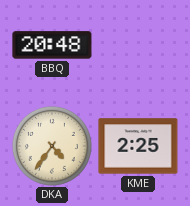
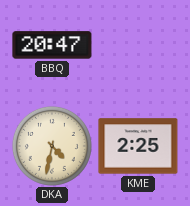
BBQ: 20:48 -> 20:47 (52, 45)
DKA: 4:36 -> 4:32 (52, 146)
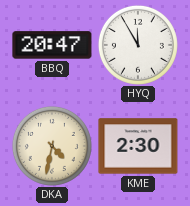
HYQ: none -> 11:55 (138, 45)
KME: 2:25 -> 2:30 (138, 146)
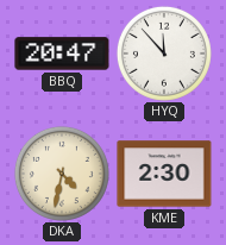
HYQ: 11:55 -> 11:53 (164, 54)
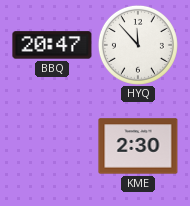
DKA: 4:32 -> none (62, 174)
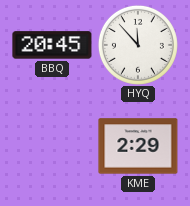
BBQ: 20:47 -> 20:45 (52, 45)
KME: 2:30 -> 2:29 (138, 146)
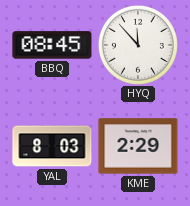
BBQ: 20:45 -> 08:45 (52, 45)
YAL: none -> 8:03 (52, 146)
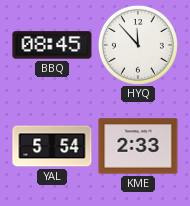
YAL: 8:03 -> 5:54 (52, 146)
KME: 2:29 -> 2:33 (138, 146)
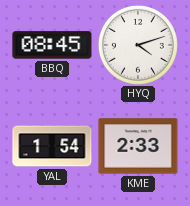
HYQ: 11:53 -> 4:12 (138, 45)
YAL: 5:54 -> 1:54 (52, 146)
